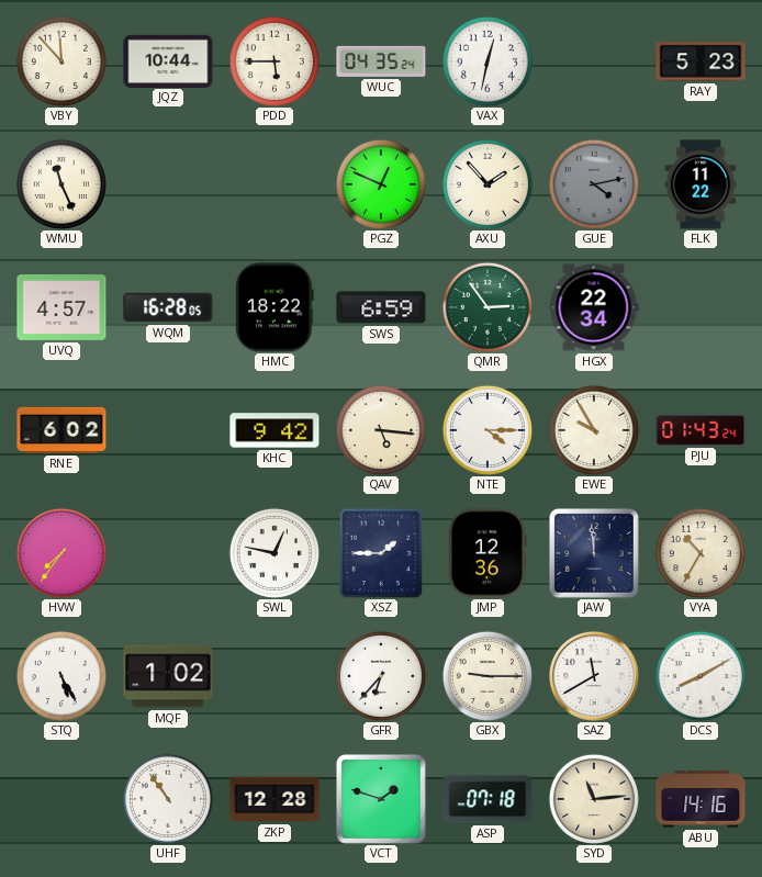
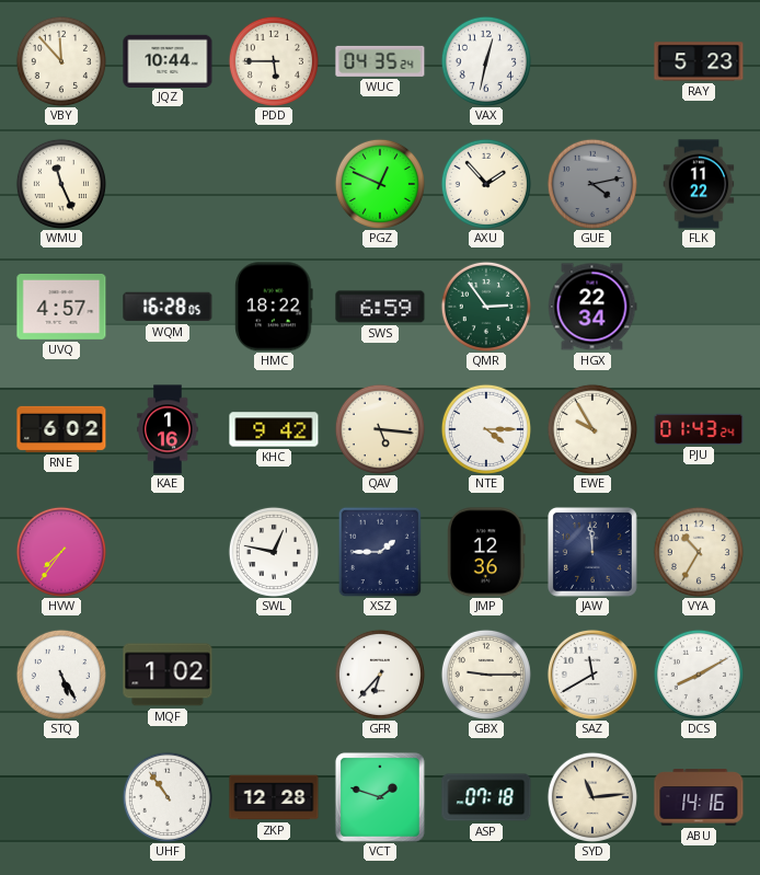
KAE: none -> 1:16 (168, 429)
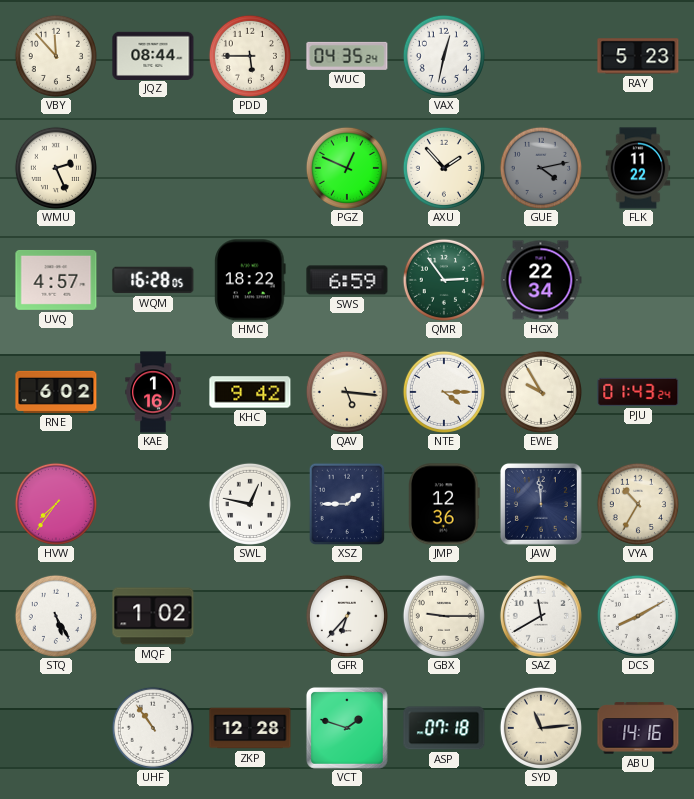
JQZ: 10:44 -> 08:44 (153, 55)
WMU: 11:26 -> 2:26 (56, 168)
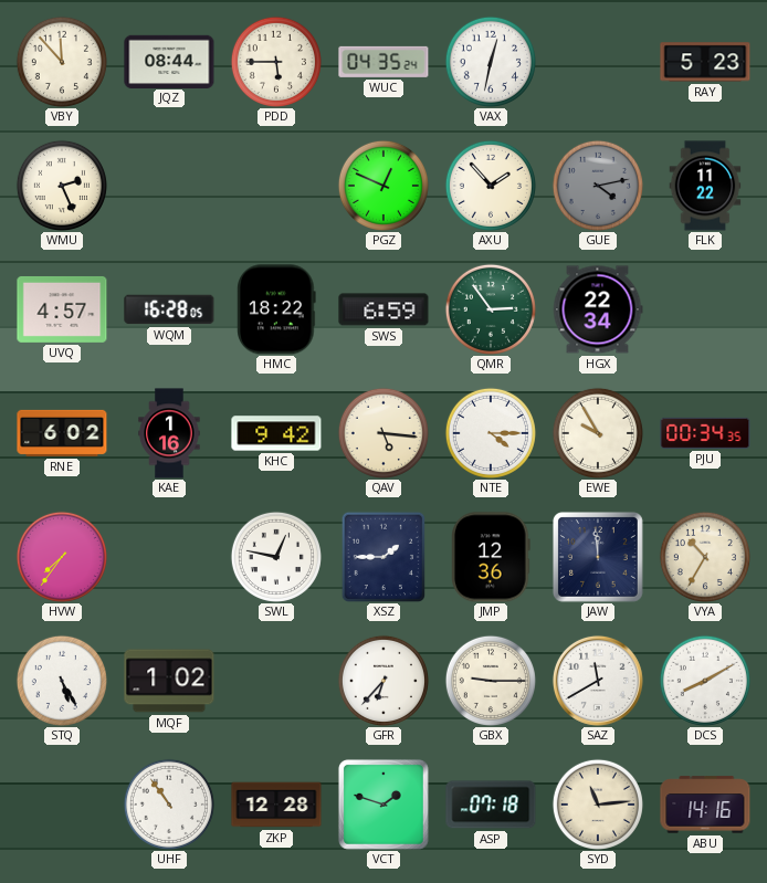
PJU: 01:43 -> 00:34 (705, 433)
